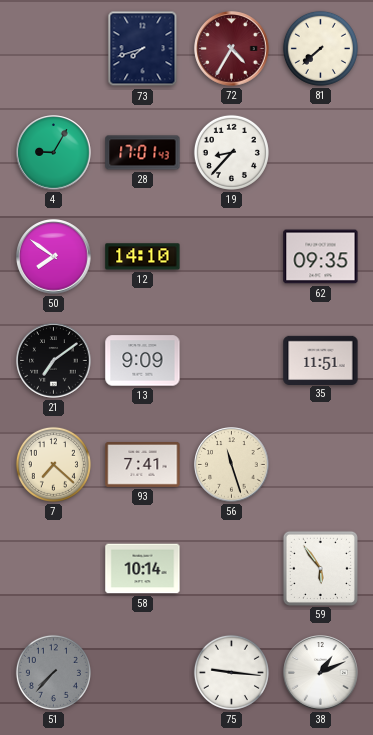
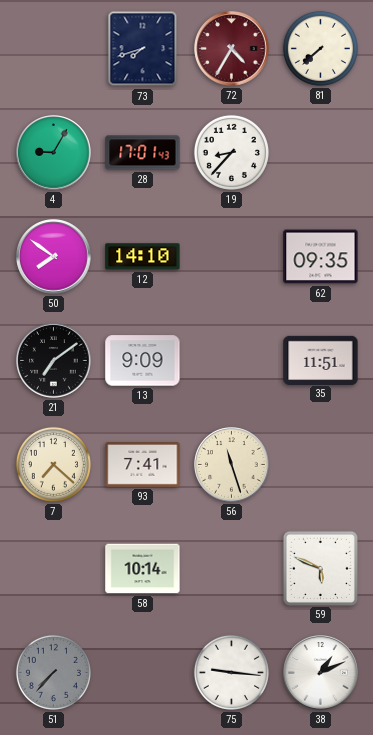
59: 5:54 -> 5:49 (320, 568)
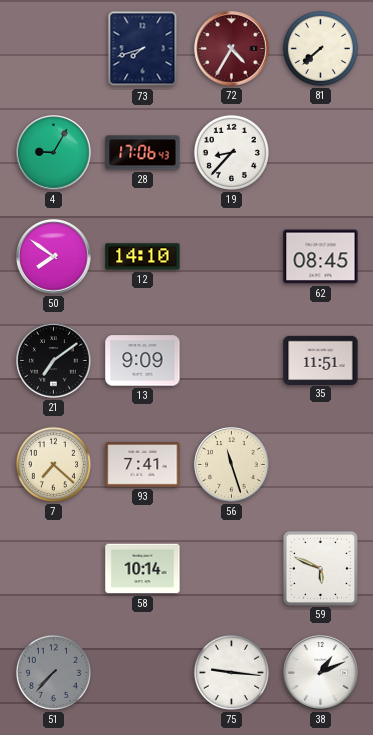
28: 17:01 -> 17:06 (143, 153)
62: 09:35 -> 08:45 (321, 257)
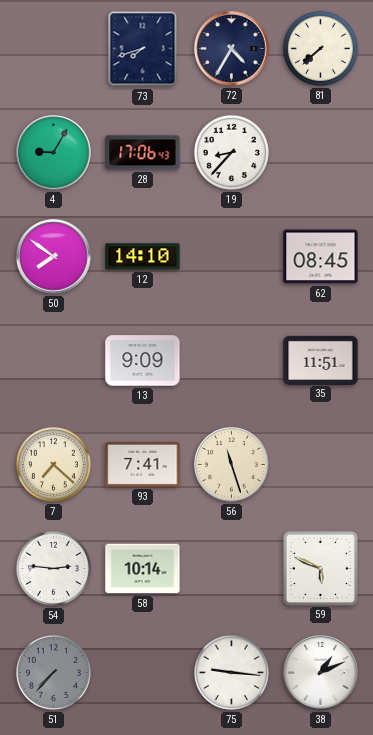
72 dial: burgundy -> navy (232, 49)
21: 7:09 -> none (54, 361)
54: none -> 2:46 (53, 568)
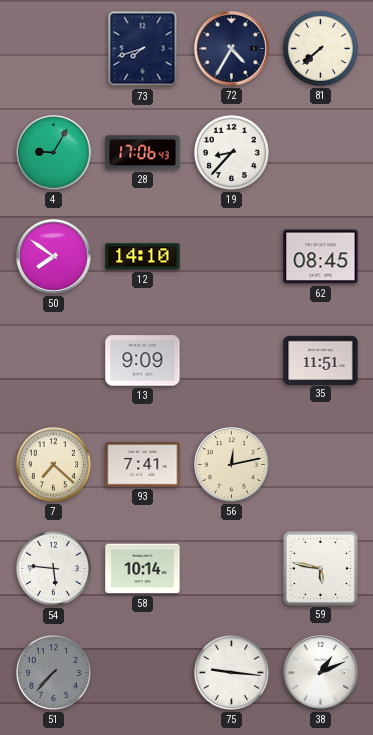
56: 11:27 -> 12:13 (232, 465)
54: 2:46 -> 5:46 (53, 568)
59: 5:49 -> 5:47 (320, 568)
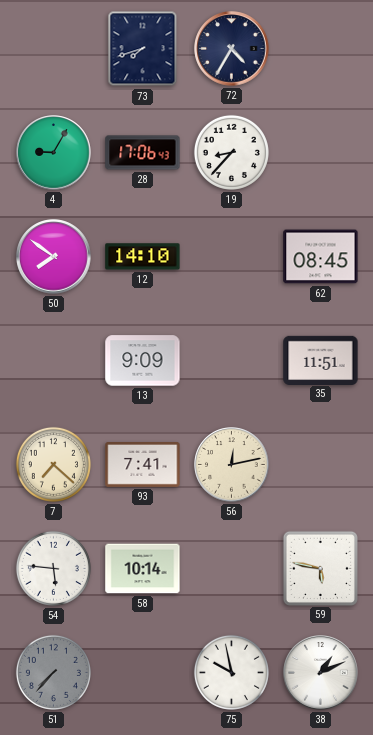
81: 7:38 -> none (320, 48)
75: 9:16 -> 9:58 (231, 672)
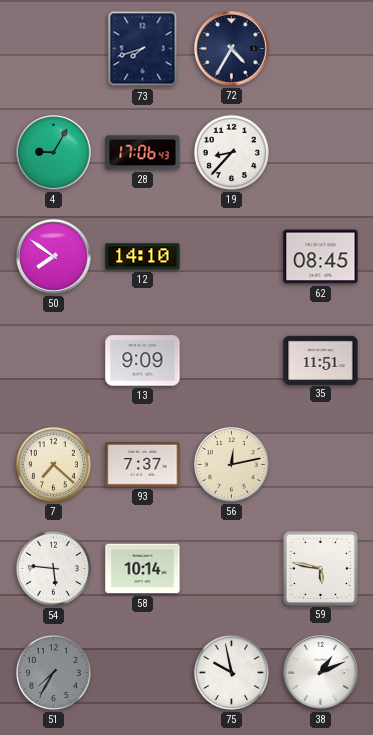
93: 7:41 -> 7:37 (143, 465)
51: 7:37 -> 7:35 (53, 672)
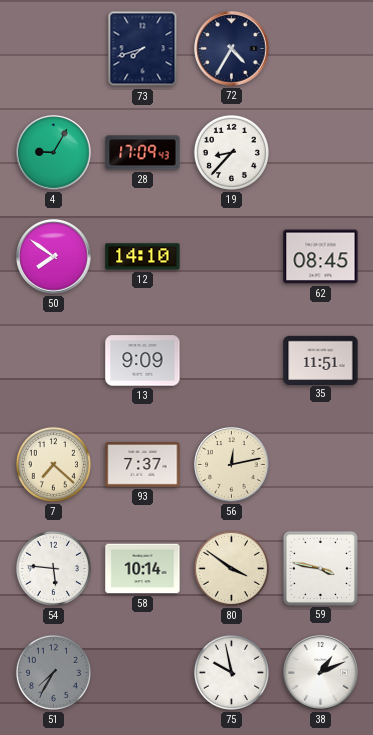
28: 17:06 -> 17:09 (143, 153)
80: none -> 3:51 (231, 568)
59: 5:47 -> 3:47 (320, 568)
